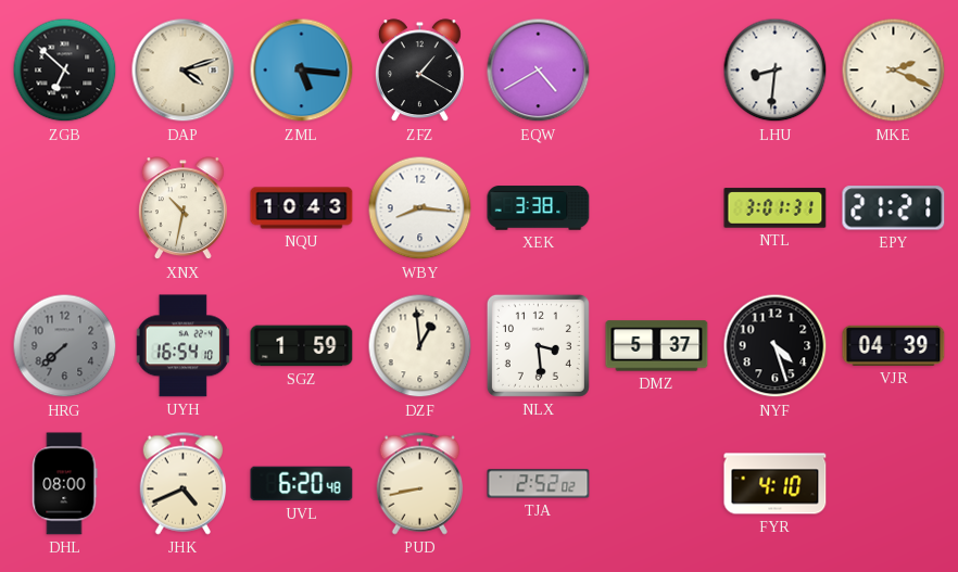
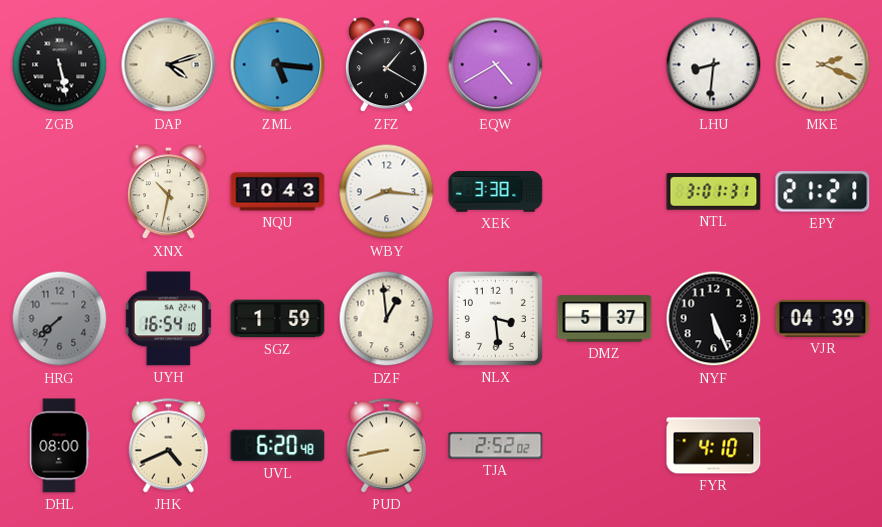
ZGB: 6:52 -> 5:28 (60, 65)
NYF: 4:27 -> 5:26 (714, 319)
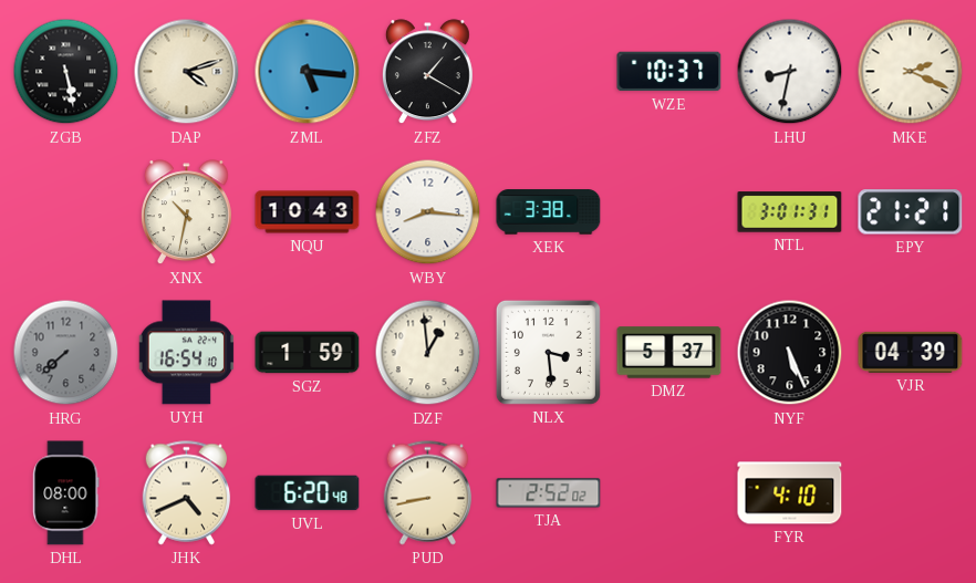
EQW: 4:40 -> none (496, 65)
WZE: none -> 10:37 (669, 72)
LHU: 8:31 -> 8:32 (790, 72)
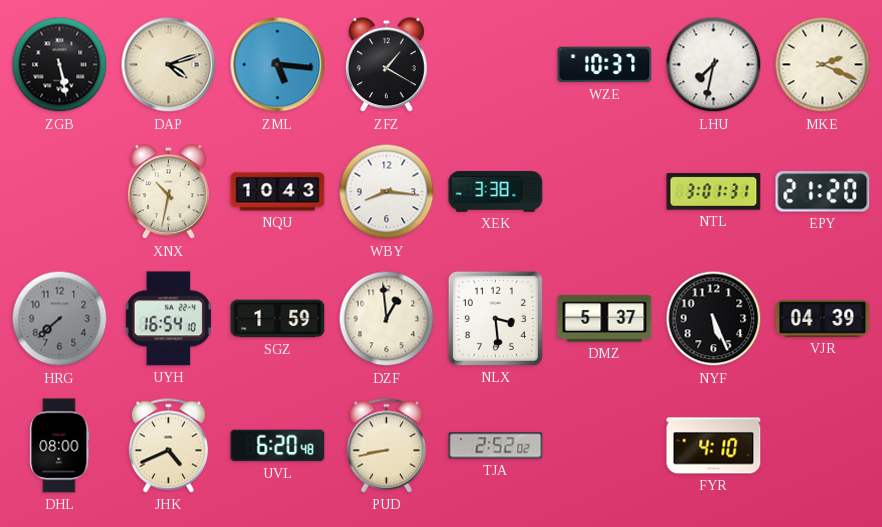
LHU: 8:32 -> 7:32 (714, 65)
EPY: 21:21 -> 21:20 (823, 192)
